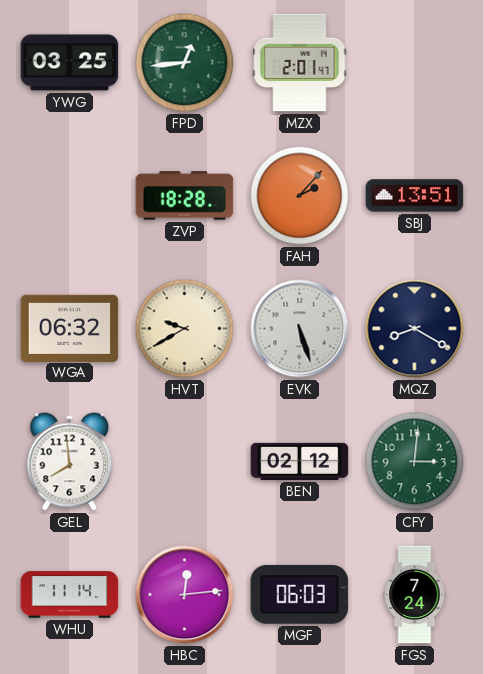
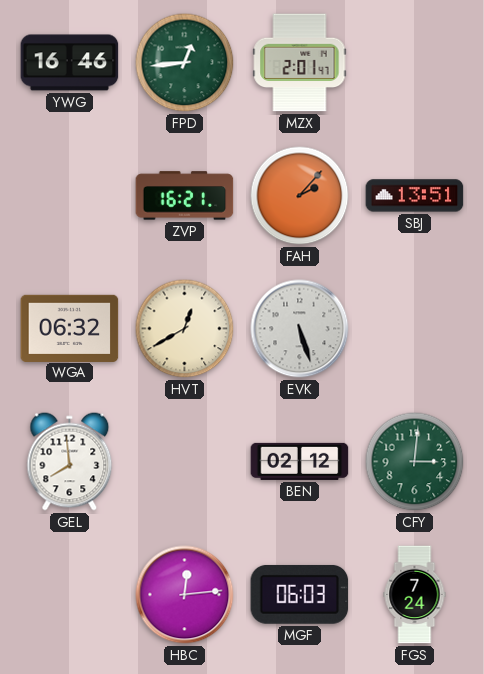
YWG: 03:25 -> 16:46 (70, 63)
ZVP: 18:28 -> 16:21 (185, 196)
HVT: 9:40 -> 12:40 (185, 329)
MQZ: 8:20 -> none (415, 329)
WHU: 11:14 -> none (70, 595)
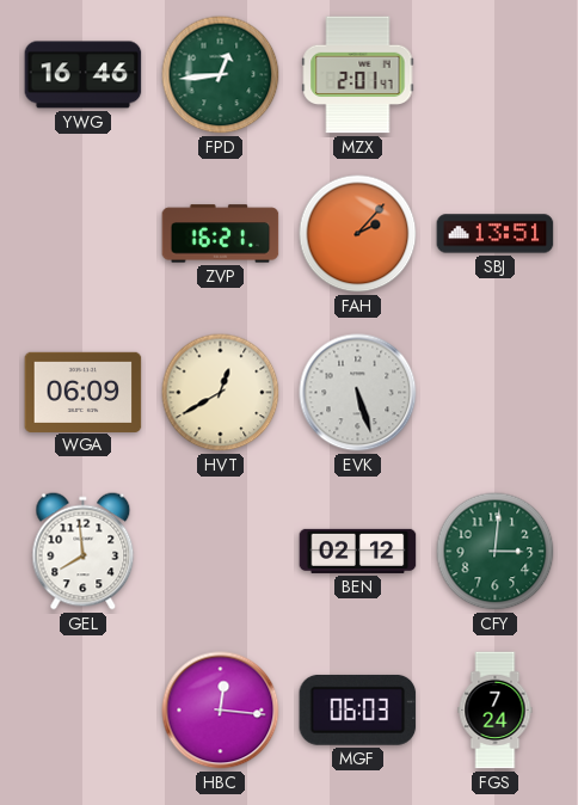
WGA: 06:32 -> 06:09 (84, 392)
HBC: 12:14 -> 12:16 (221, 711)
